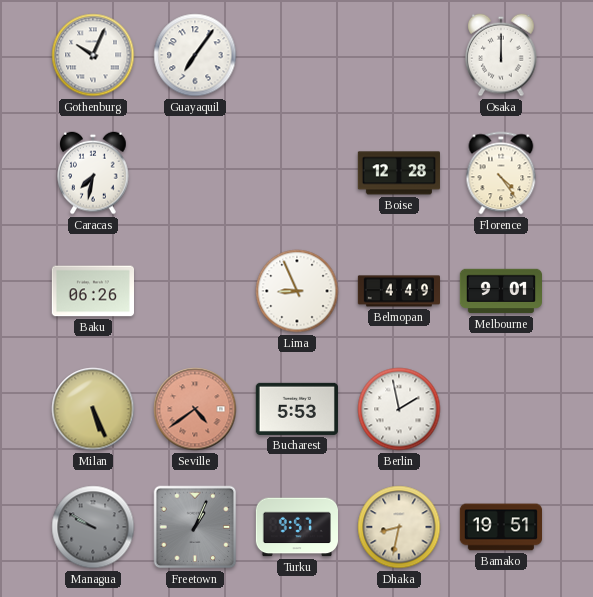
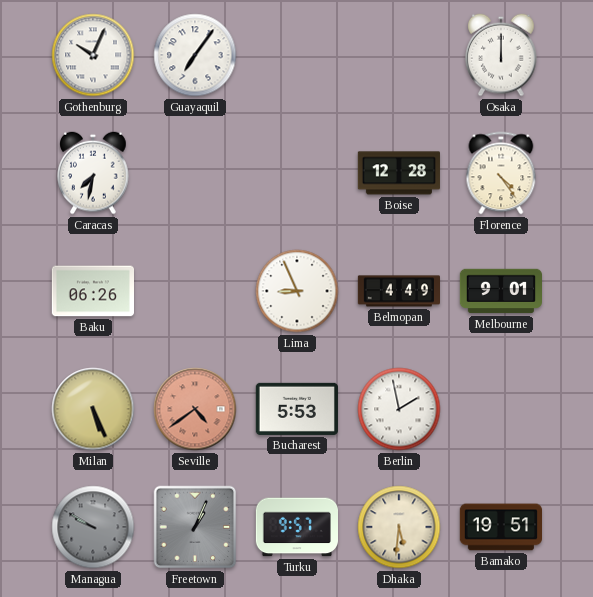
Dhaka: 8:32 -> 5:31 (399, 527)
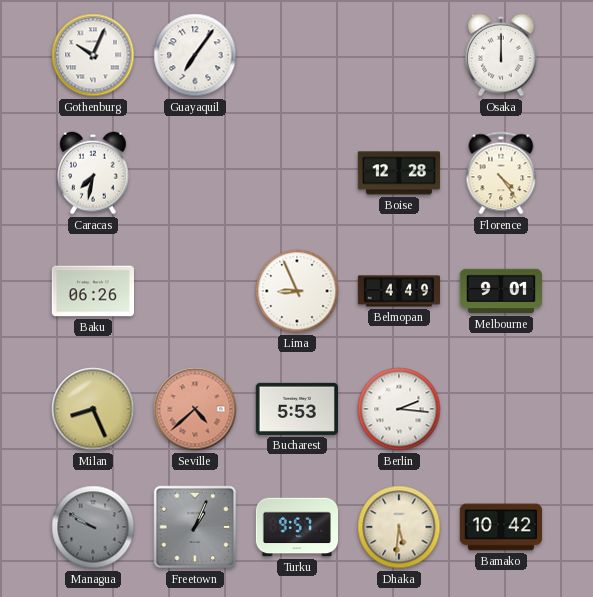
Milan: 5:26 -> 8:26 (93, 409)
Seville: 4:39 -> 4:38 (195, 409)
Berlin: 1:58 -> 2:16 (399, 409)
Bamako: 19:51 -> 10:42 (500, 527)
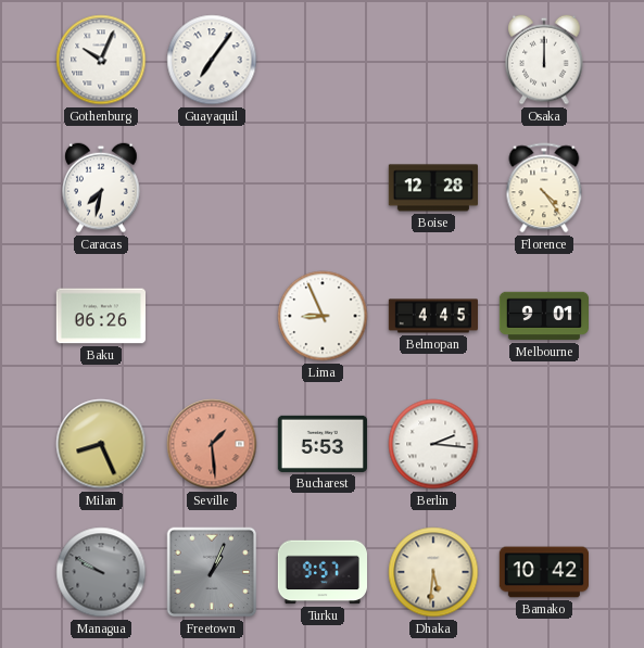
Belmopan: 4:49 -> 4:45 (432, 316)
Seville: 4:38 -> 1:29 (212, 444)
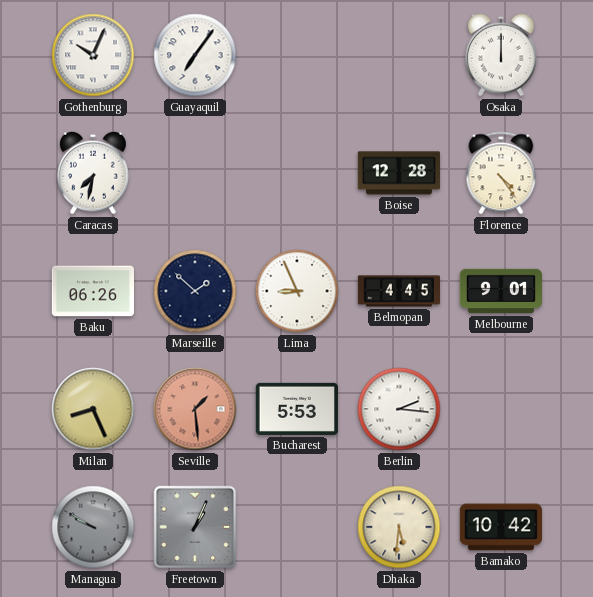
Marseille: none -> 1:52 (195, 291)
Turku: 9:57 -> none (321, 572)
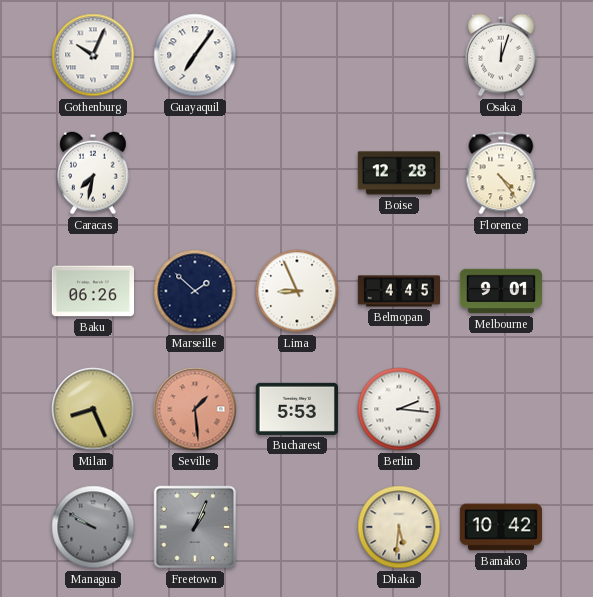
Osaka: 12:00 -> 12:03 (501, 55)
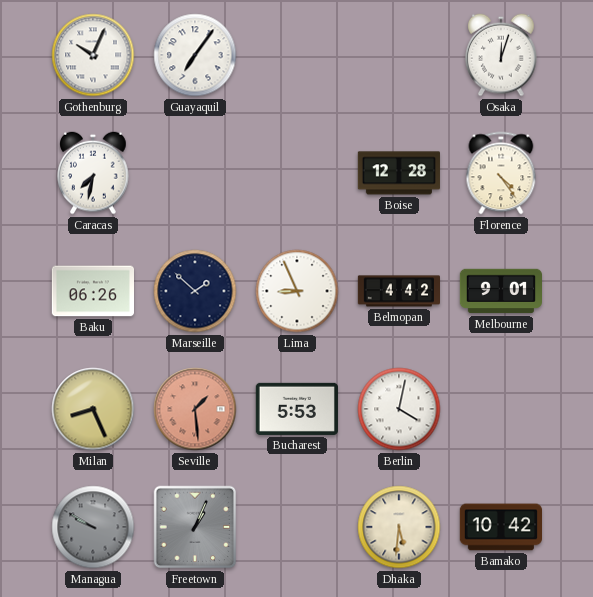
Belmopan: 4:45 -> 4:42 (398, 291)
Berlin: 2:16 -> 4:02 (399, 409)
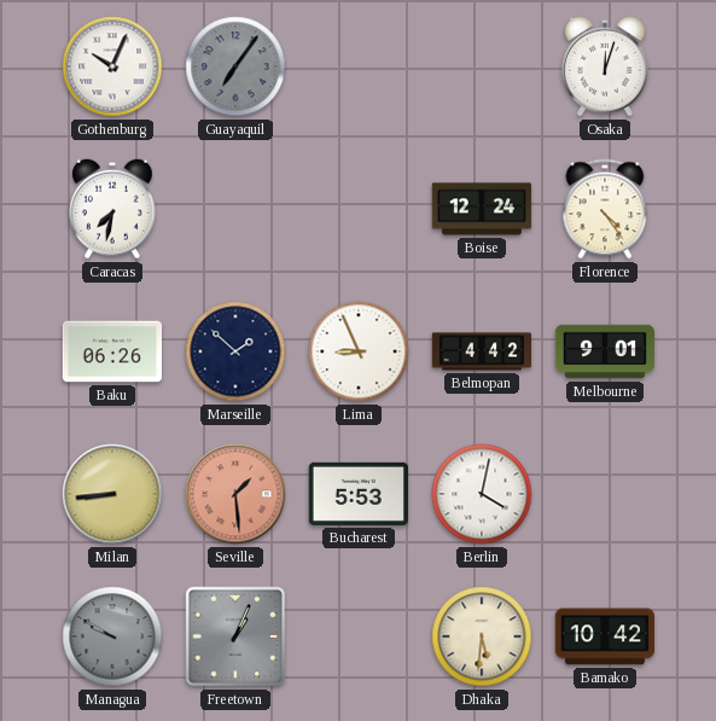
Guayaquil dial: white -> grey (235, 66)
Boise: 12:28 -> 12:24 (482, 209)
Milan: 8:26 -> 8:44 (112, 494)
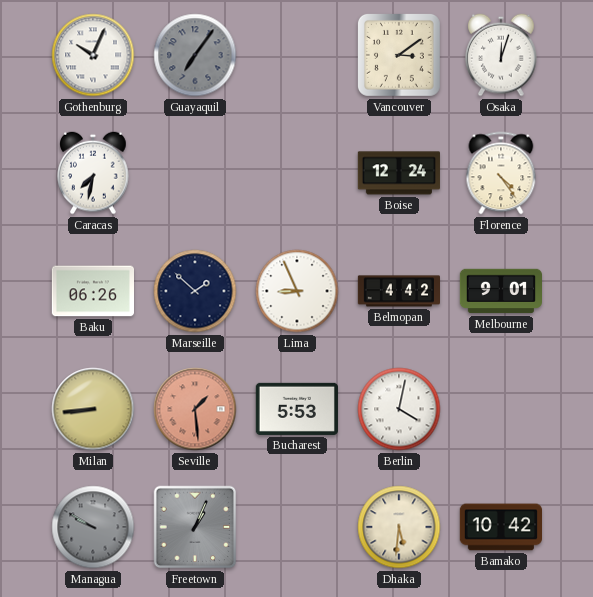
Vancouver: none -> 3:09 (399, 55)
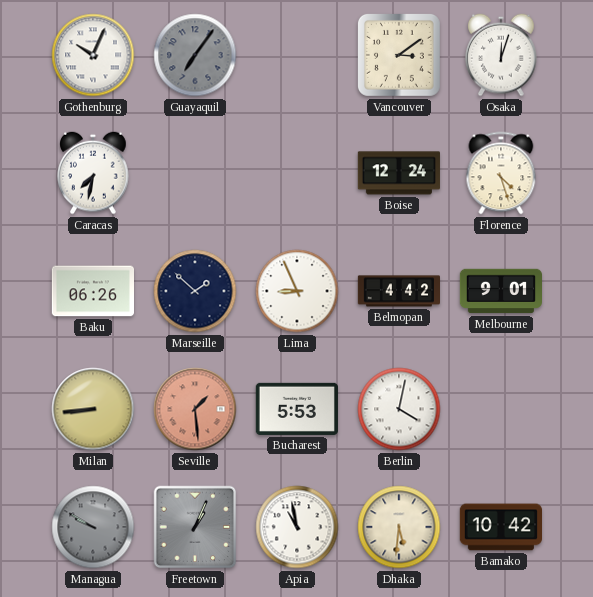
Florence: 4:24 -> 4:27 (501, 173)
Apia: none -> 10:58 (297, 527)
